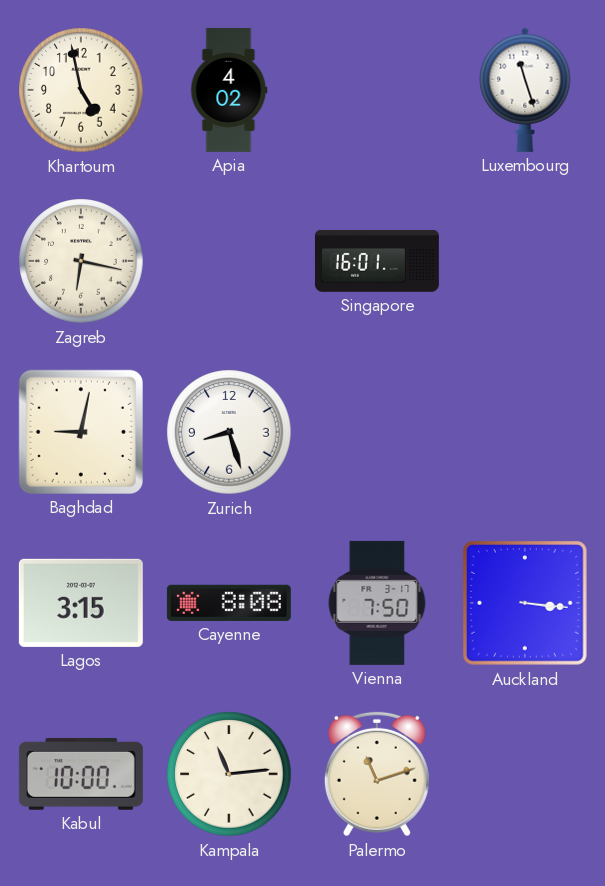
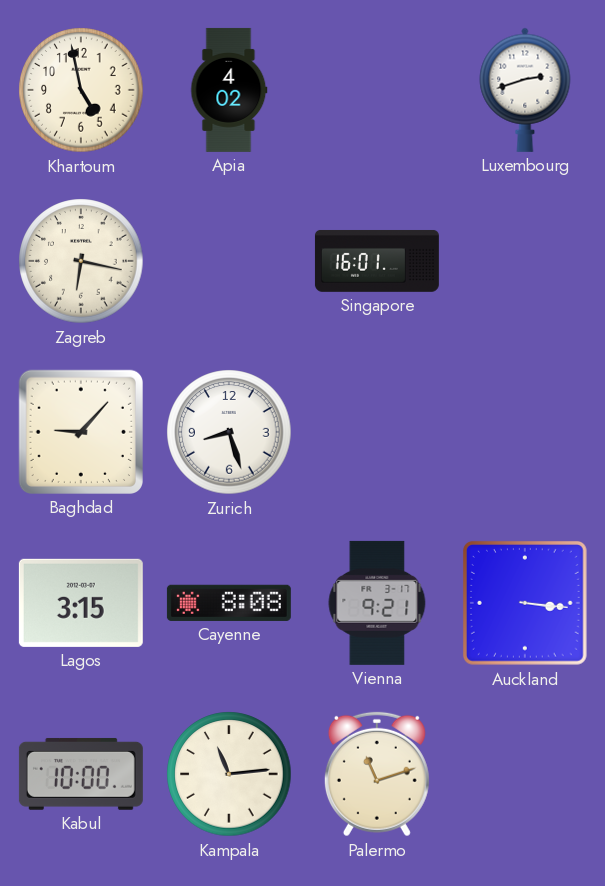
Luxembourg: 11:27 -> 2:42 (525, 90)
Baghdad: 9:02 -> 9:07 (81, 432)
Vienna: 7:50 -> 9:21 (377, 603)
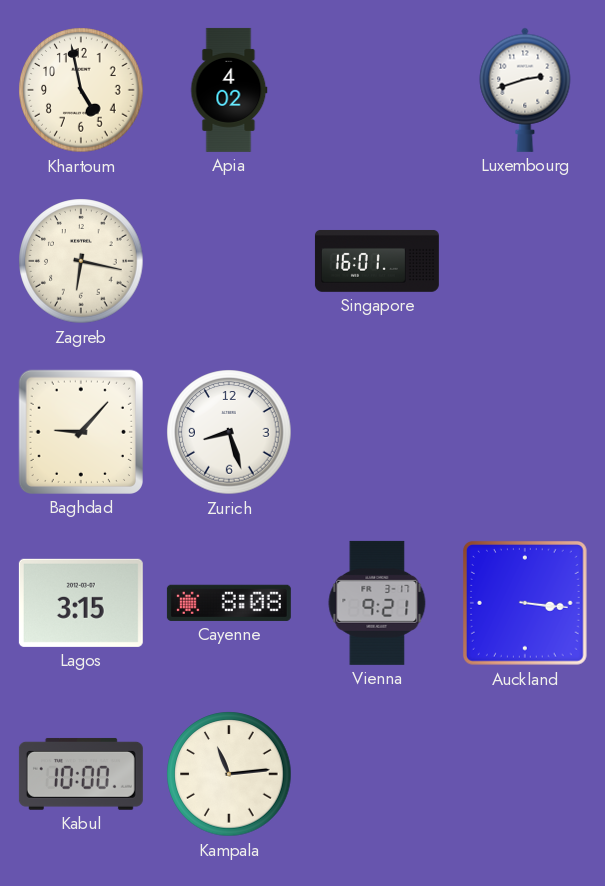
Palermo: 11:12 -> none (377, 774)
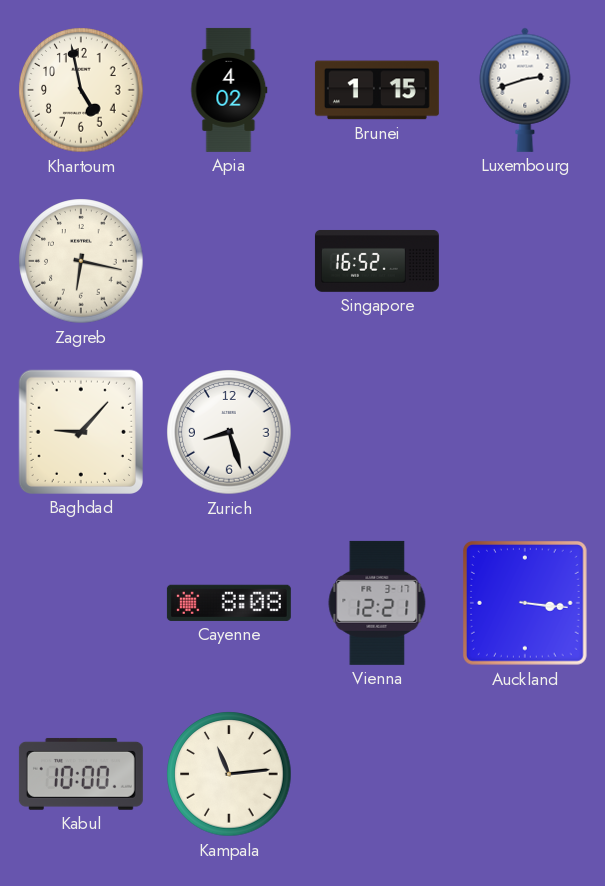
Brunei: none -> 1:15 (377, 90)
Singapore: 16:01 -> 16:52 (377, 261)
Lagos: 3:15 -> none (81, 603)
Vienna: 9:21 -> 12:21 (377, 603)
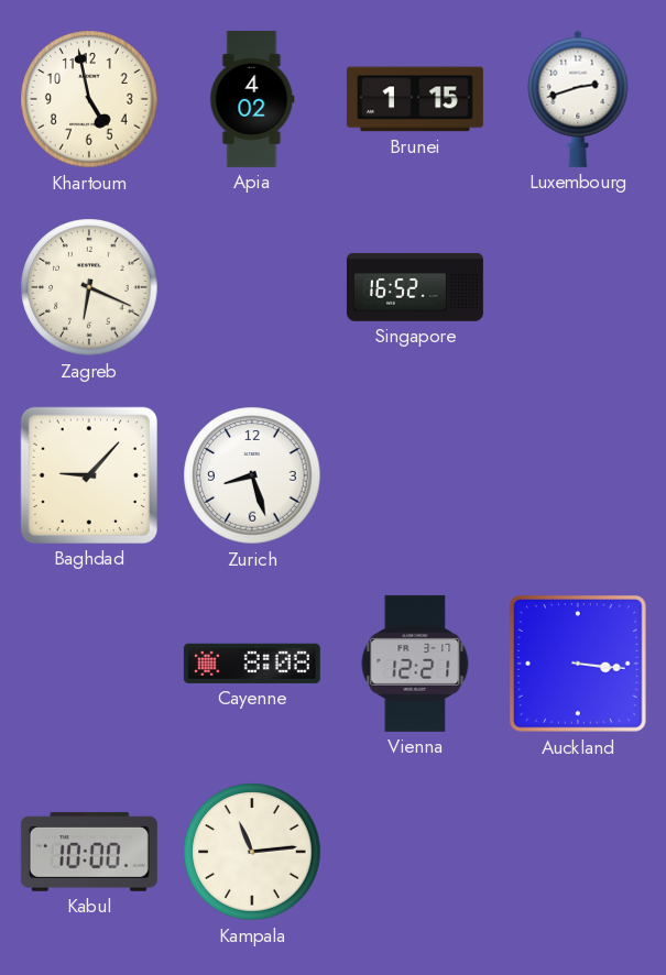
Zagreb: 6:17 -> 6:19 (89, 287)
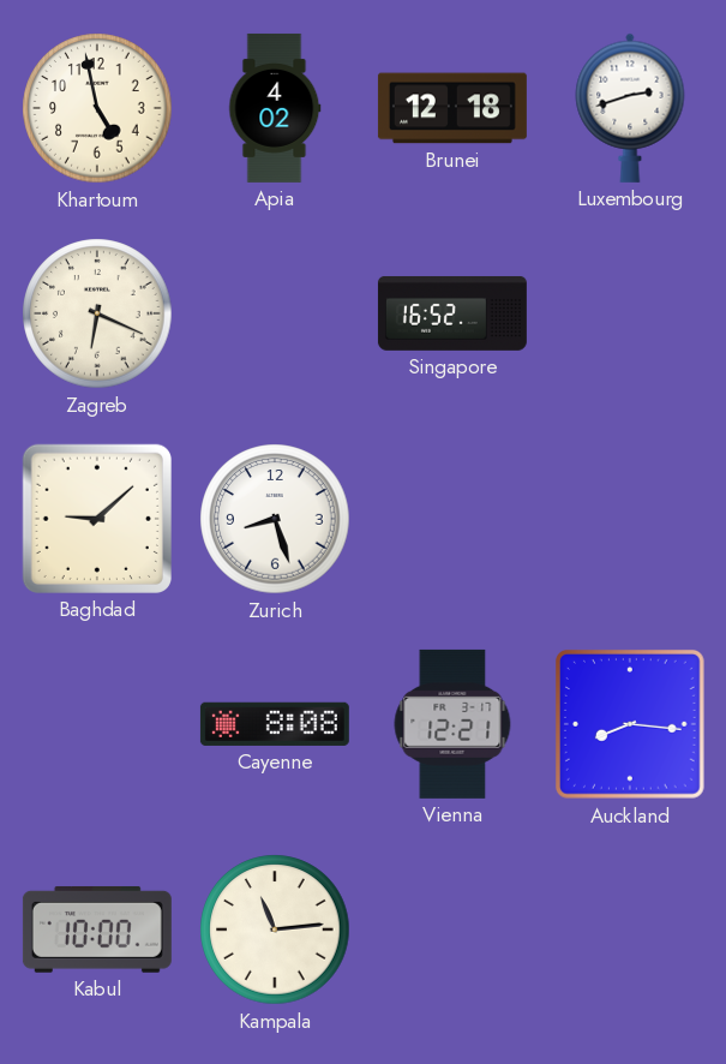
Brunei: 1:15 -> 12:18 (452, 108)
Baghdad: 9:07 -> 9:08 (97, 519)
Auckland: 3:16 -> 8:16 (630, 724)
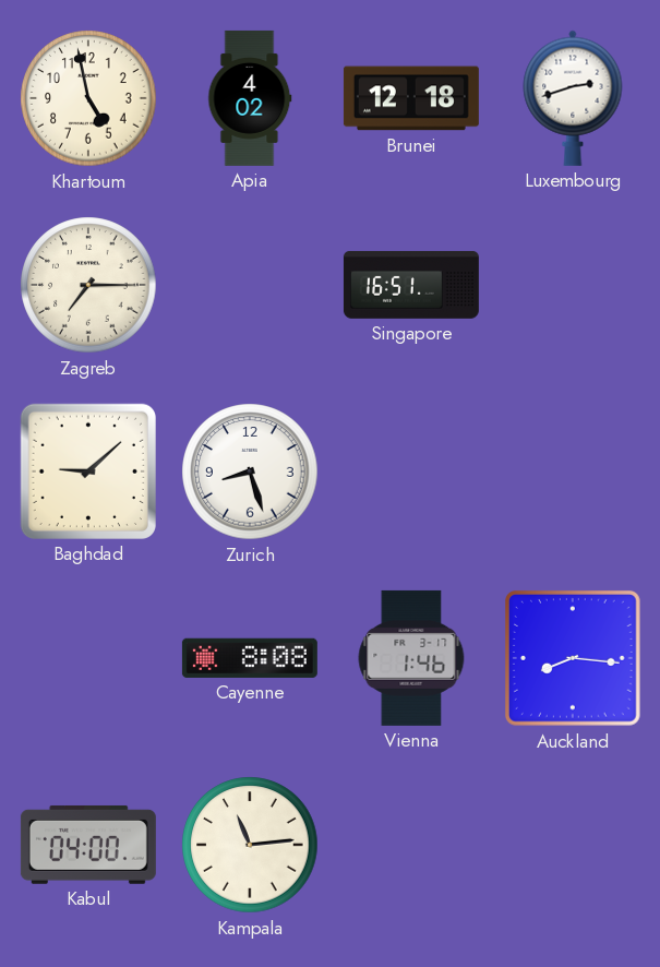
Zagreb: 6:19 -> 7:15 (88, 285)
Singapore: 16:52 -> 16:51 (411, 285)
Vienna: 12:21 -> 1:46 (411, 658)
Kabul: 10:00 -> 04:00 (88, 845)
